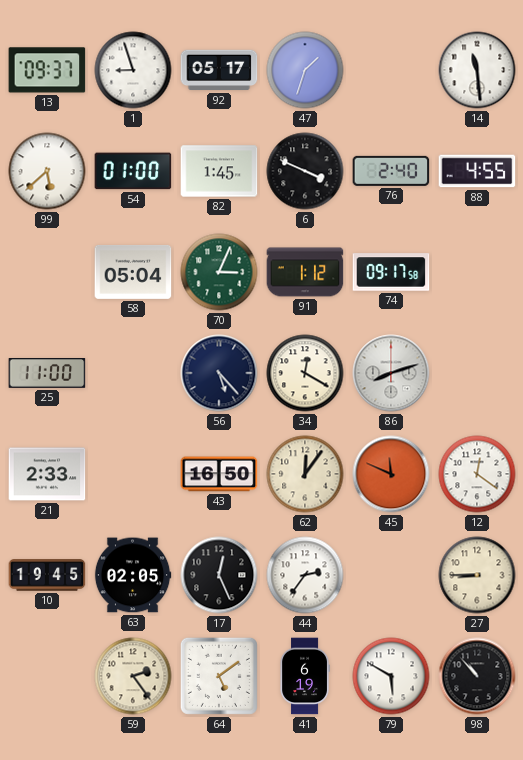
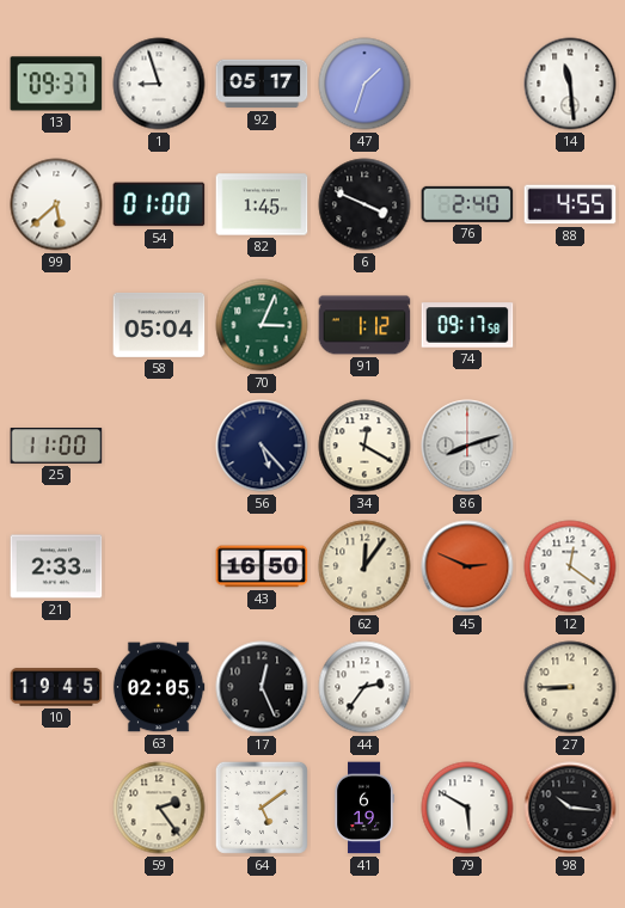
45: 11:49 -> 2:49 (467, 566)
98: 10:53 -> 10:16 (570, 808)
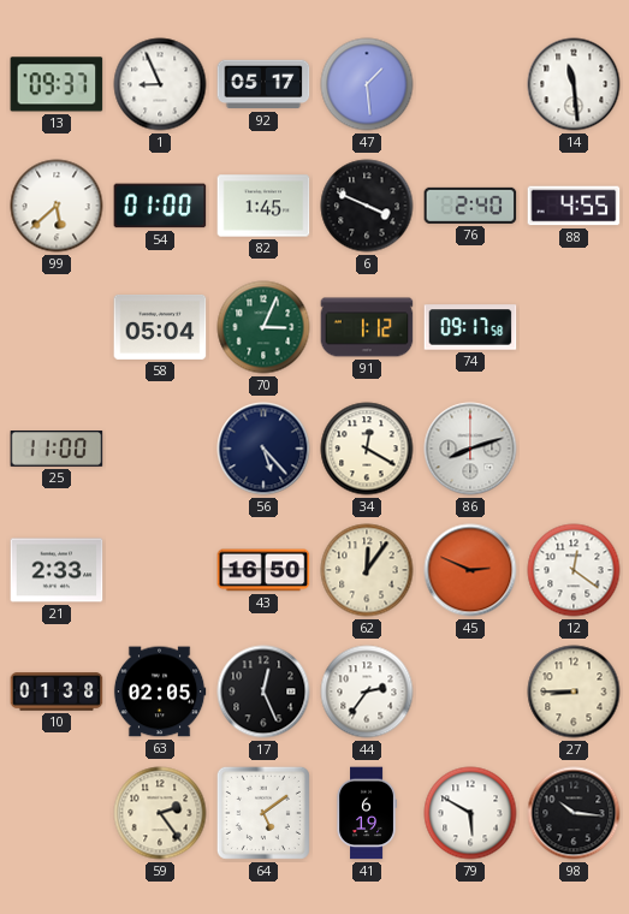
1: 8:57 -> 8:56 (160, 84)
47: 1:33 -> 1:29 (367, 84)
10: 19:45 -> 01:38 (57, 692)
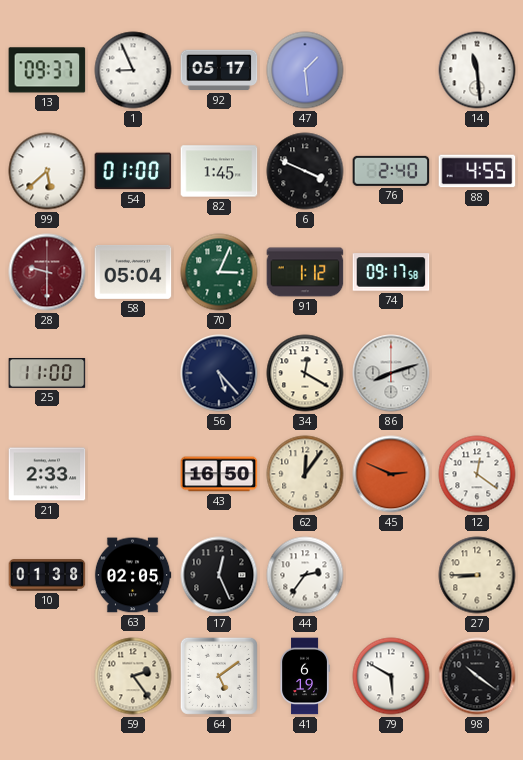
28: none -> 9:30 (47, 272)
98: 10:16 -> 10:21 (477, 676)
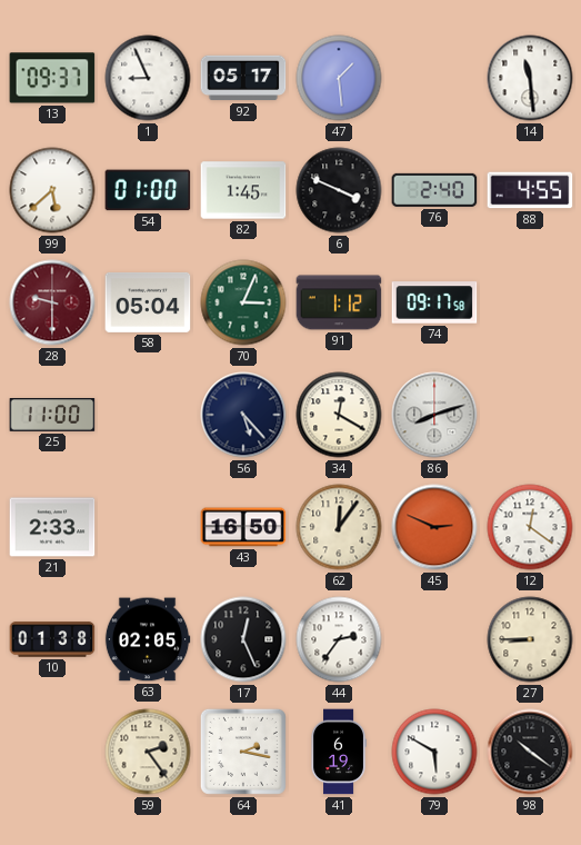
64: 5:09 -> 2:17 (243, 752)
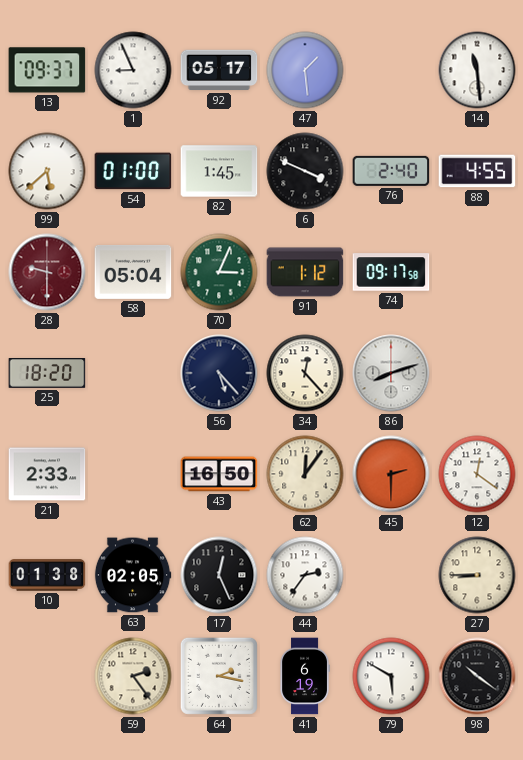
25: 11:00 -> 18:20 (47, 374)
34: 12:20 -> 12:23 (305, 373)
45: 2:49 -> 2:30 (391, 474)
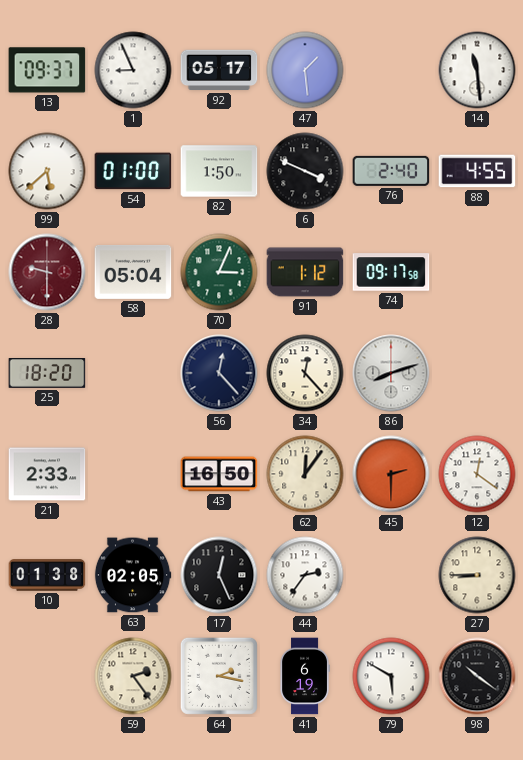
82: 1:45 -> 1:50 (219, 171)
56: 5:23 -> 12:23 (219, 373)
